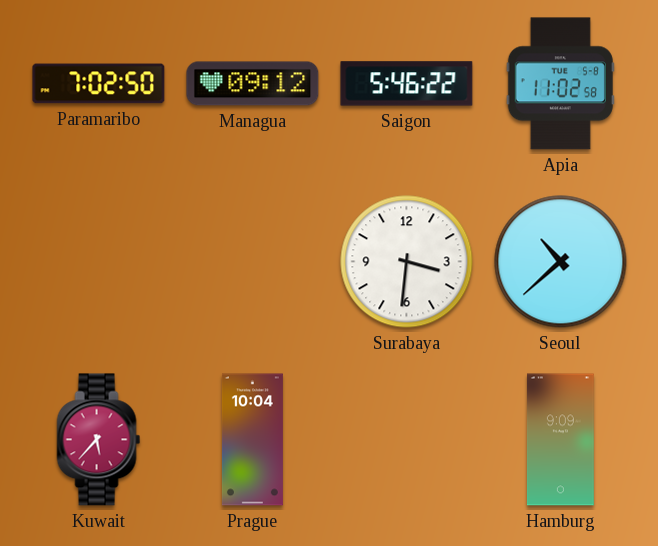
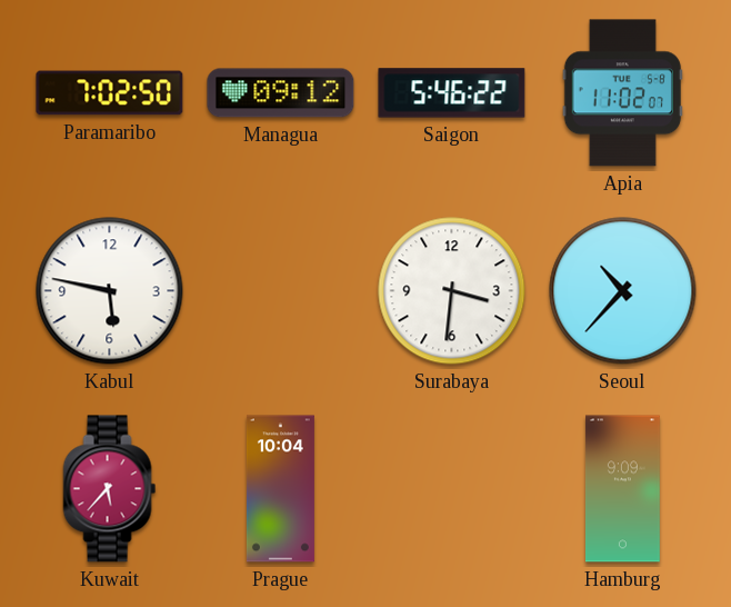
Apia: 11:02:58 -> 11:02:07 (622, 93)
Kabul: none -> 5:47 (110, 291)
Seoul: 10:38 -> 10:37 (623, 291)
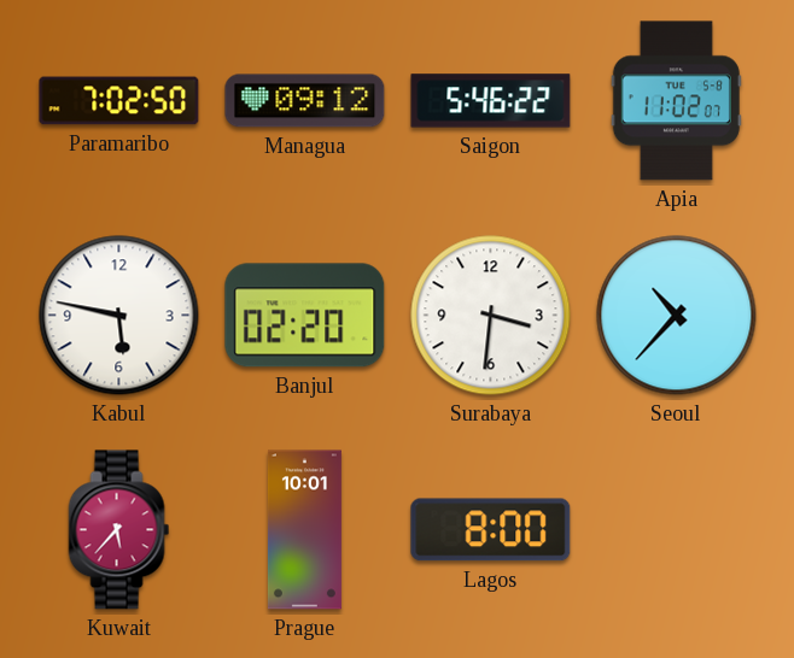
Banjul: none -> 02:20 (305, 316)
Prague: 10:04 -> 10:01 (304, 530)
Lagos: none -> 8:00 (491, 530)
Hamburg: 9:09 -> none (622, 489)
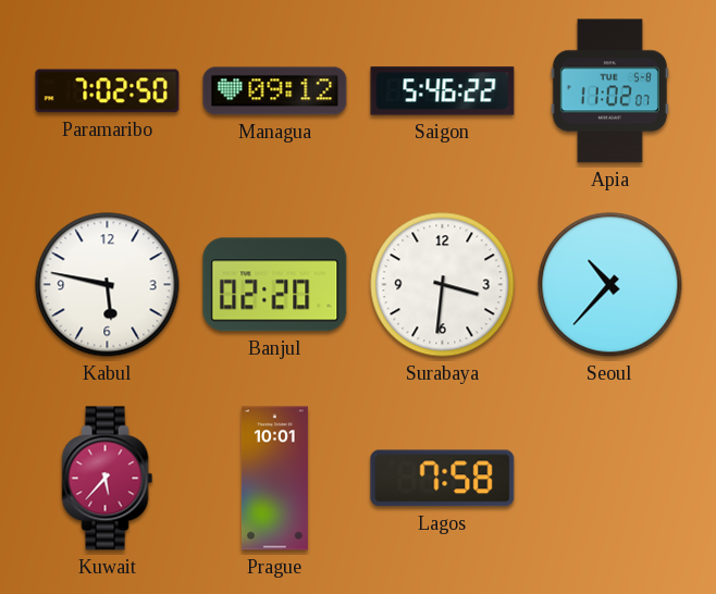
Lagos: 8:00 -> 7:58 (443, 479)
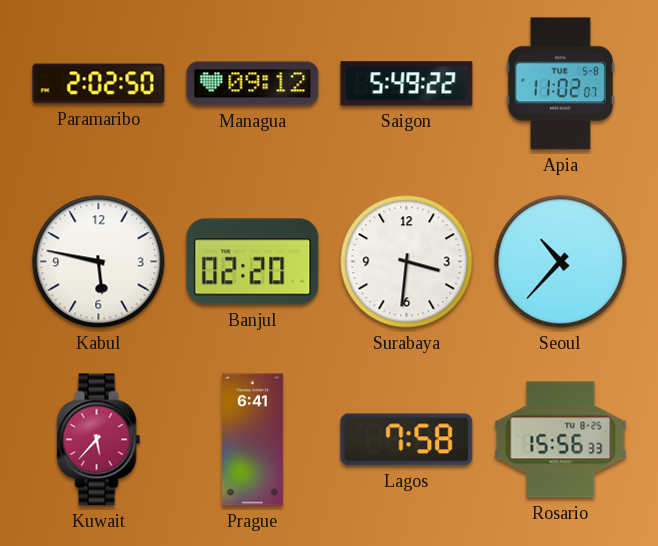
Paramaribo: 7:02 -> 2:02 (99, 84)
Saigon: 5:46 -> 5:49 (407, 84)
Prague: 10:01 -> 6:41 (252, 440)
Rosario: none -> 15:56 (561, 440)
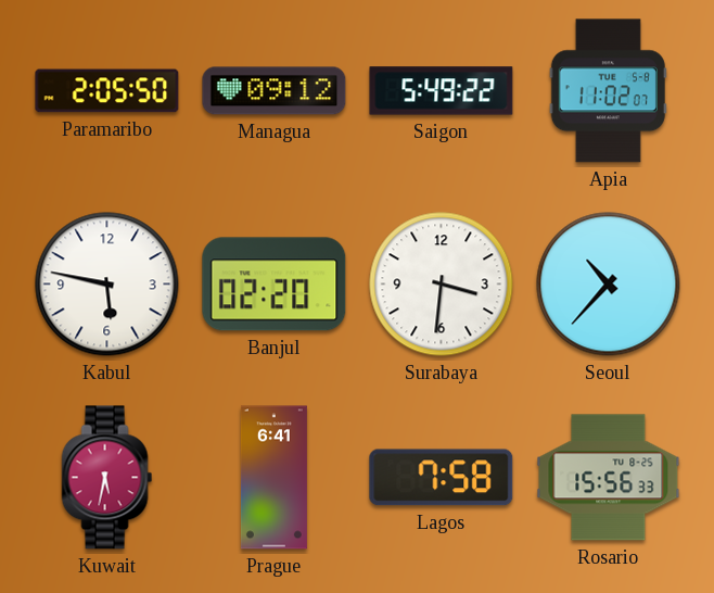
Paramaribo: 2:02 -> 2:05 (107, 91)
Kuwait: 5:37 -> 5:32 (107, 478)
